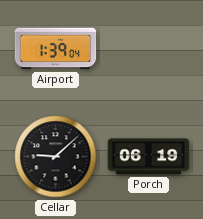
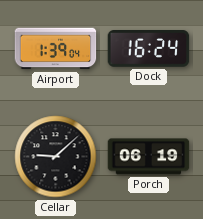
Dock: none -> 16:24 (149, 49)
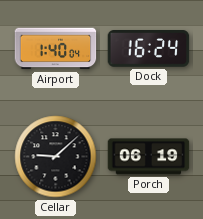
Airport: 1:39 -> 1:40 (56, 49)
